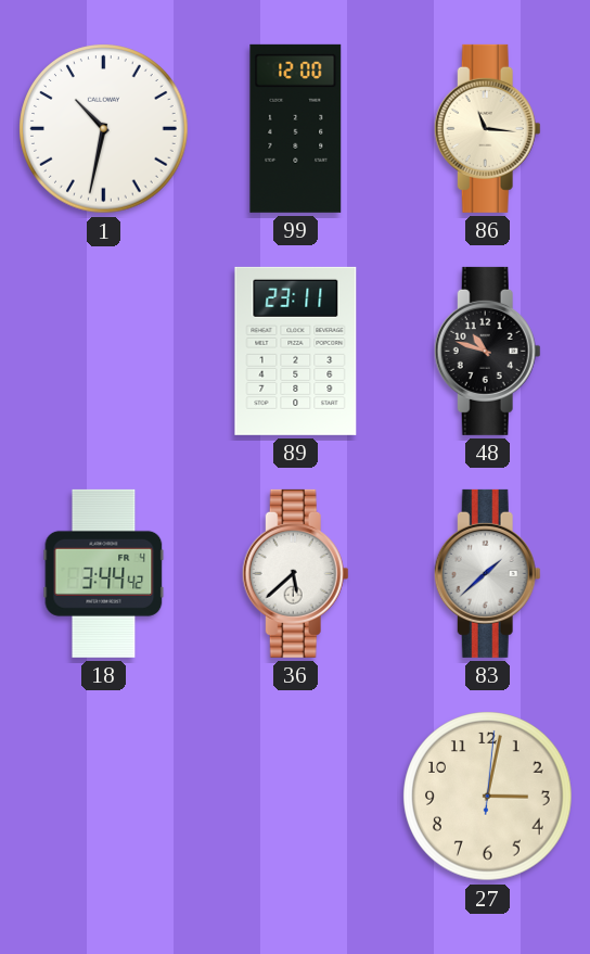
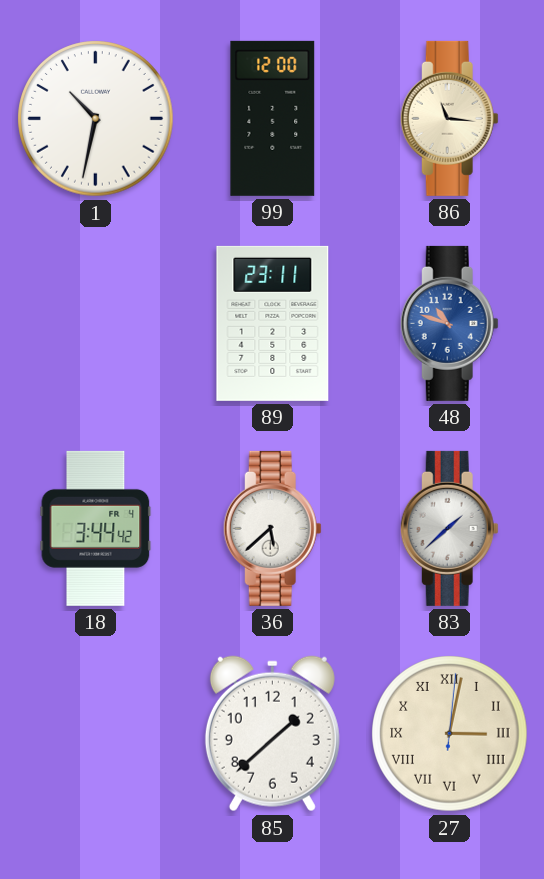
48 dial: black -> blue (449, 323)
85: none -> 1:38 (272, 734)
27 numerals: Arabic -> Roman (450, 734)
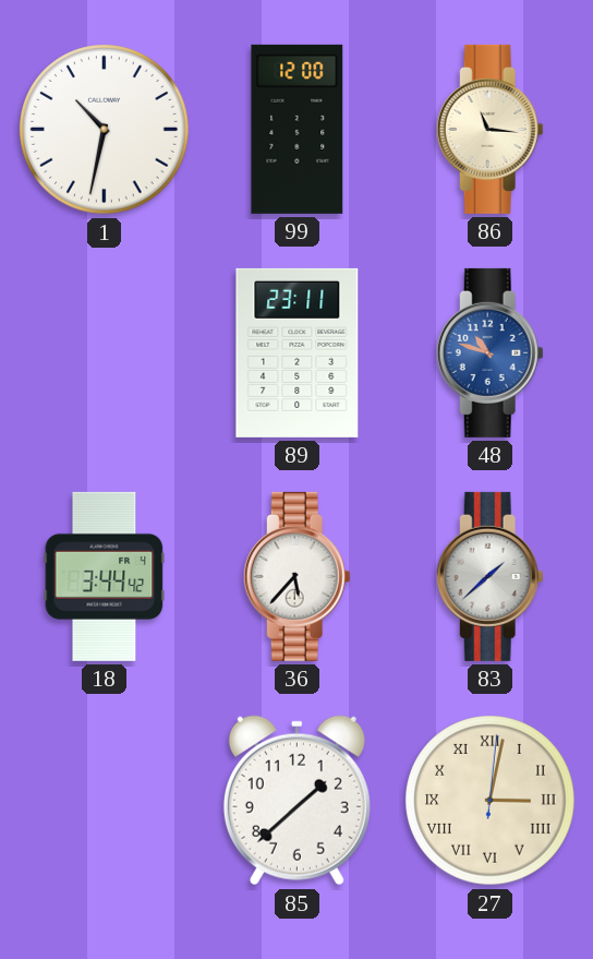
36: 5:38 -> 5:37 (296, 576)
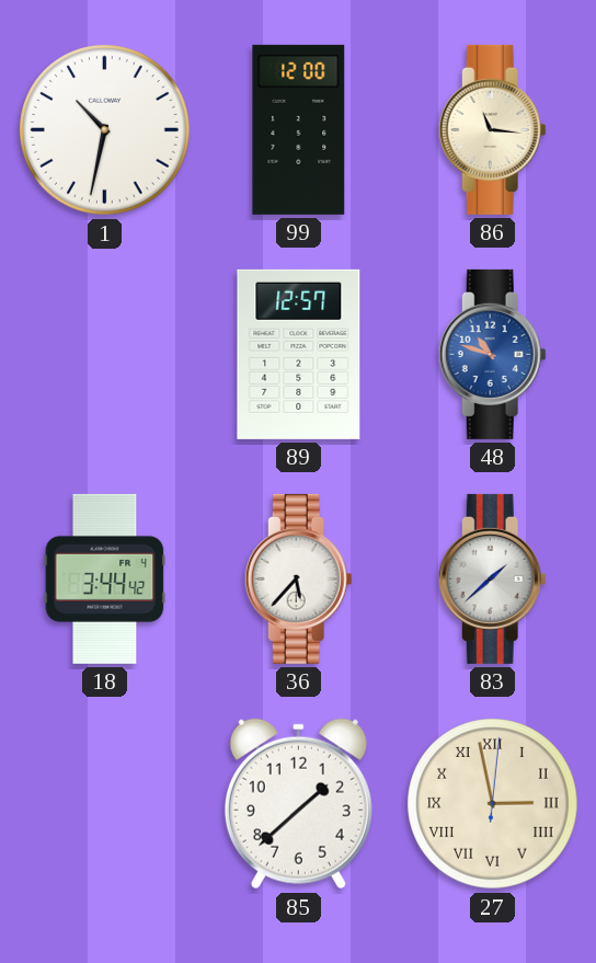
89: 23:11 -> 12:57 (299, 354)
27: 3:02 -> 2:58 (493, 804)
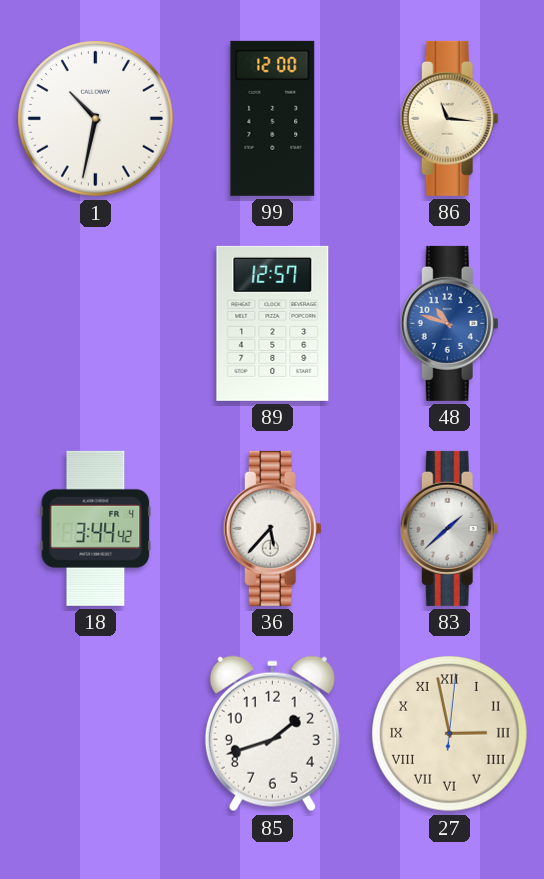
85: 1:38 -> 1:42 (272, 734)
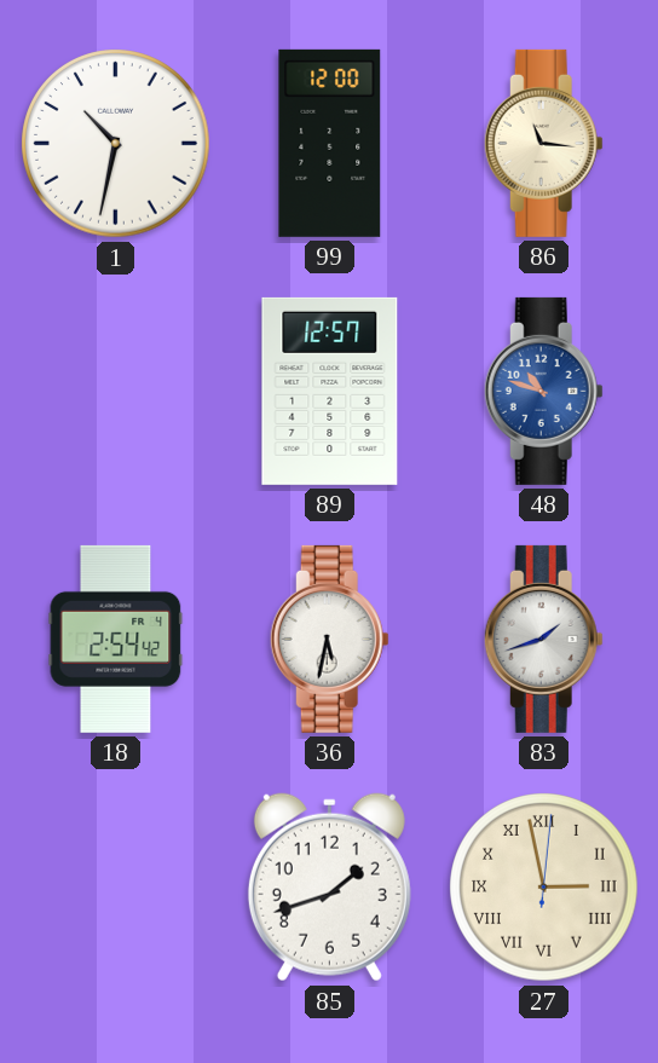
18: 3:44 -> 2:54 (116, 639)
36: 5:37 -> 5:32 (329, 639)
83: 1:38 -> 1:42 (543, 639)
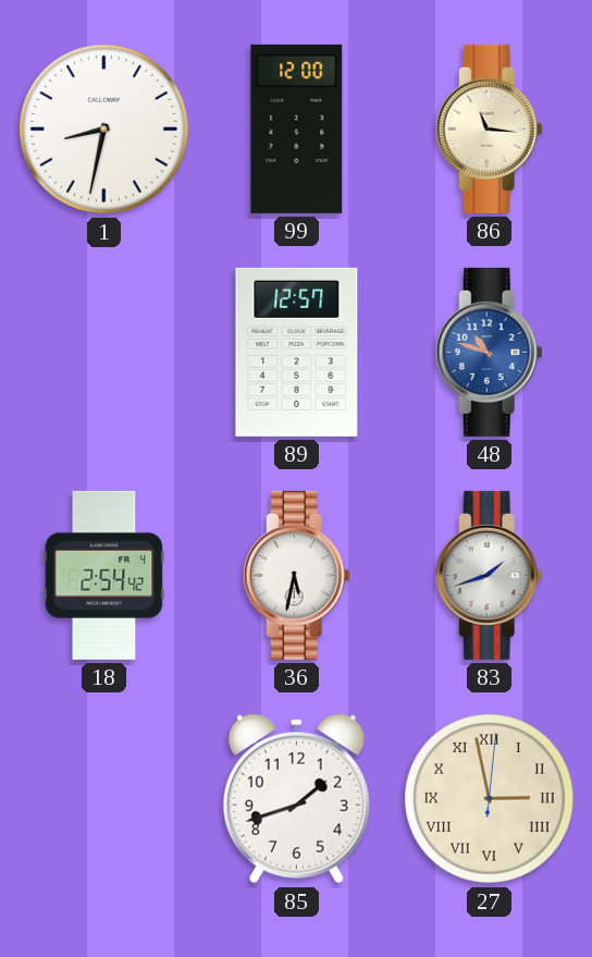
1: 10:32 -> 8:32 (104, 130)
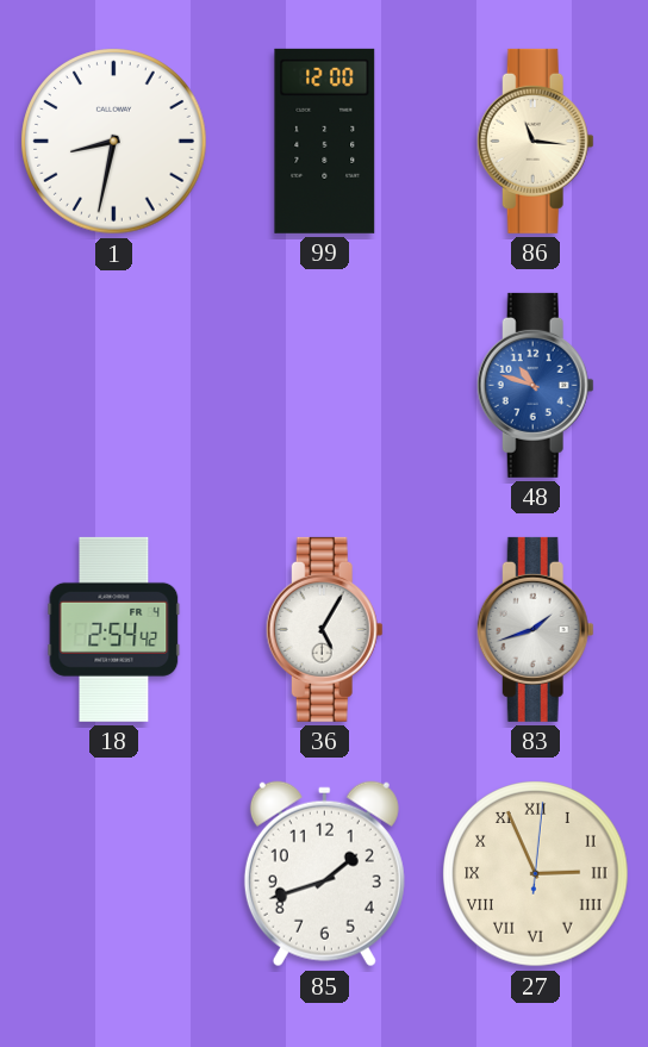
89: 12:57 -> none (297, 352)
36: 5:32 -> 5:05 (324, 629)
27: 2:58 -> 2:56 (536, 874)
